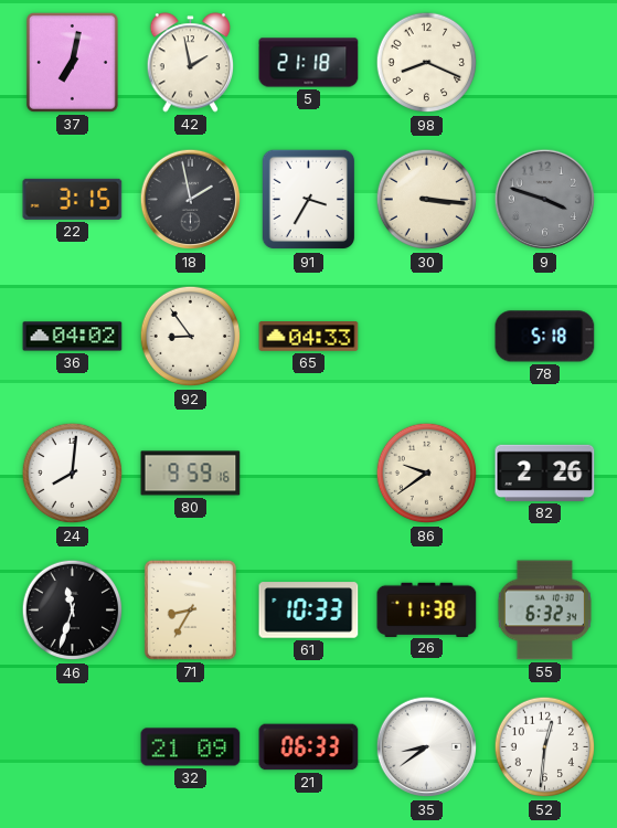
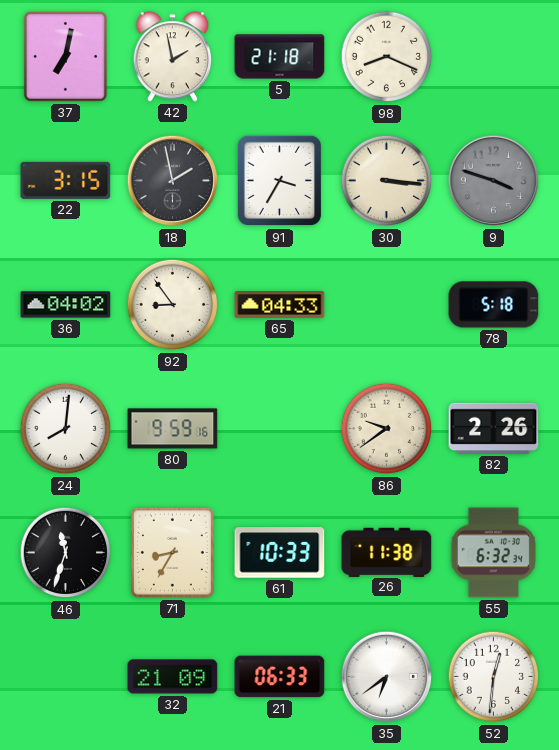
35: 8:39 -> 6:39 (387, 677)
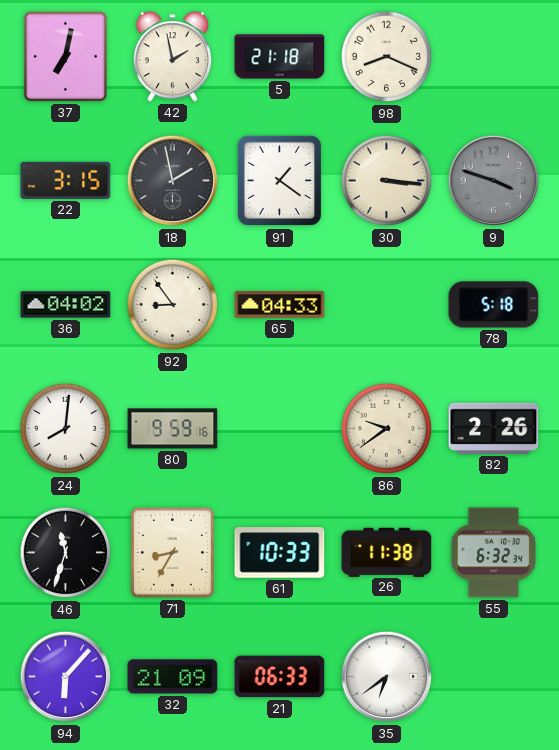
91: 3:35 -> 1:21 (280, 181)
94: none -> 6:07 (66, 677)
52: 12:31 -> none (494, 677)
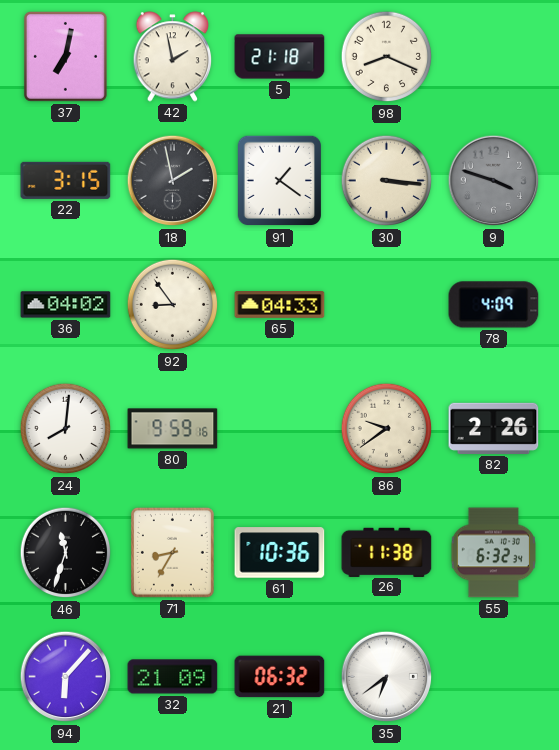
78: 5:18 -> 4:09 (494, 305)
61: 10:33 -> 10:36 (280, 553)
21: 06:33 -> 06:32 (280, 677)
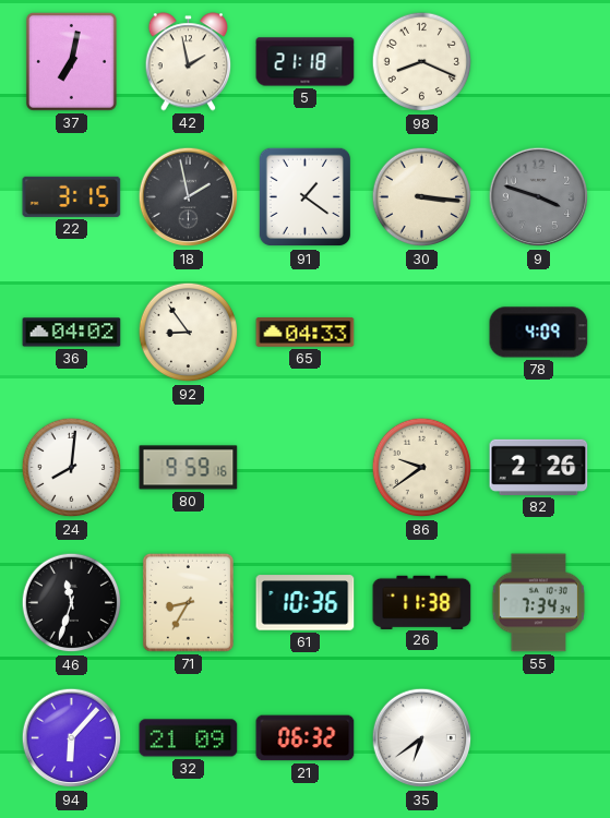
55: 6:32 -> 7:34 (538, 603)
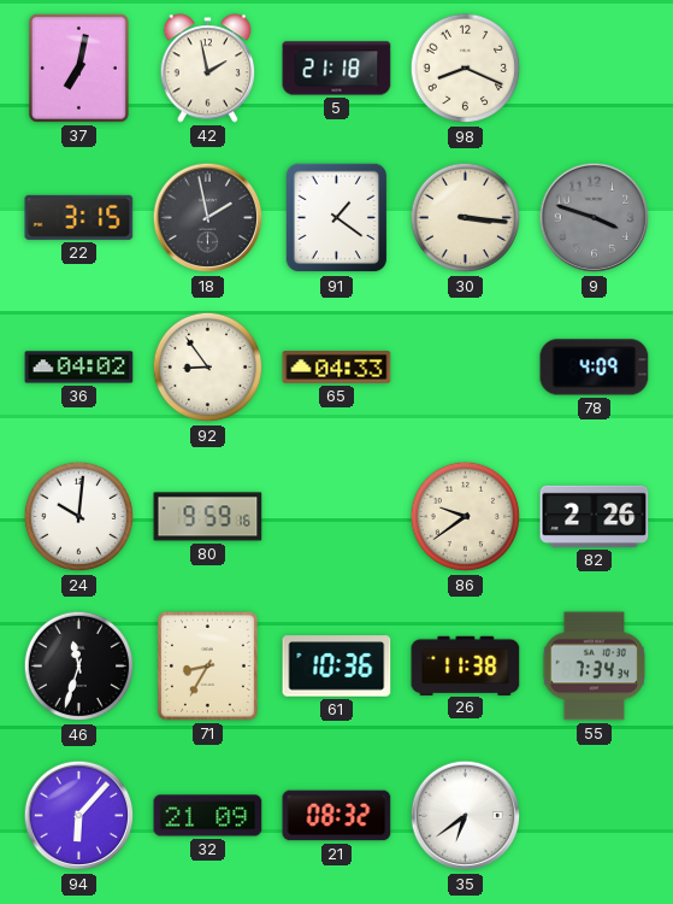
24: 8:01 -> 10:01 (79, 517)
21: 06:32 -> 08:32 (337, 816)
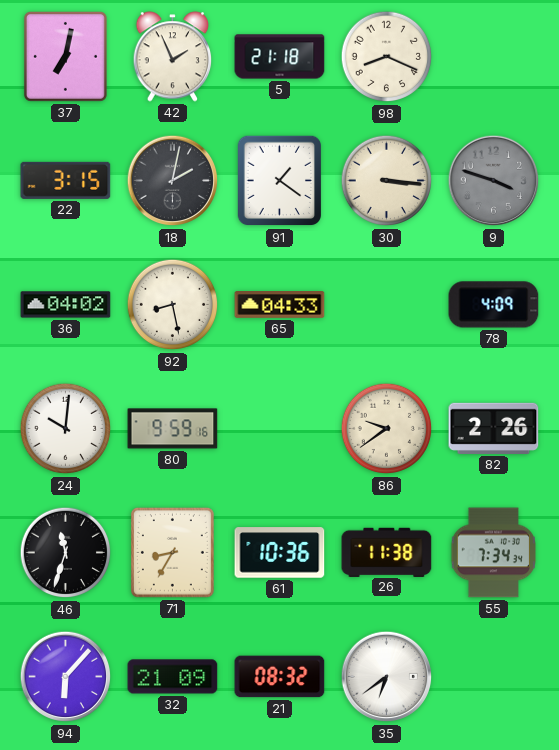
42: 1:58 -> 1:56 (173, 57)
18: 1:58 -> 2:02 (173, 181)
92: 8:54 -> 8:28 (173, 305)
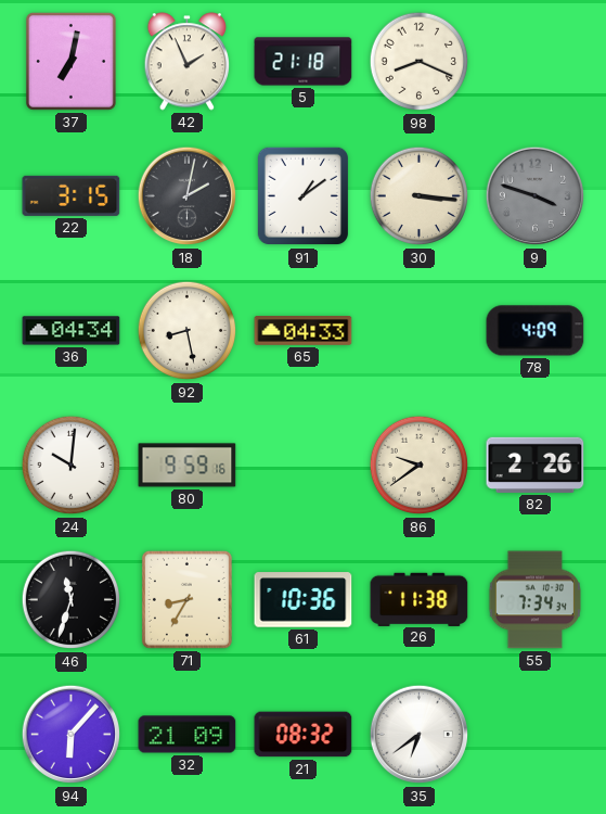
91: 1:21 -> 1:09 (304, 196)
36: 04:02 -> 04:34 (72, 331)
